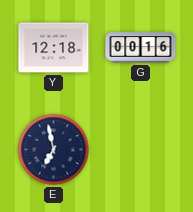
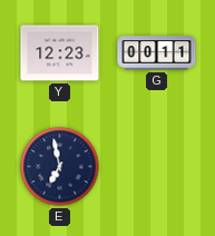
Y: 12:18 -> 12:23 (60, 53)
G: 00:16 -> 00:11 (157, 53)
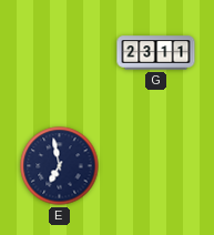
Y: 12:23 -> none (60, 53)
G: 00:11 -> 23:11 (156, 53)
